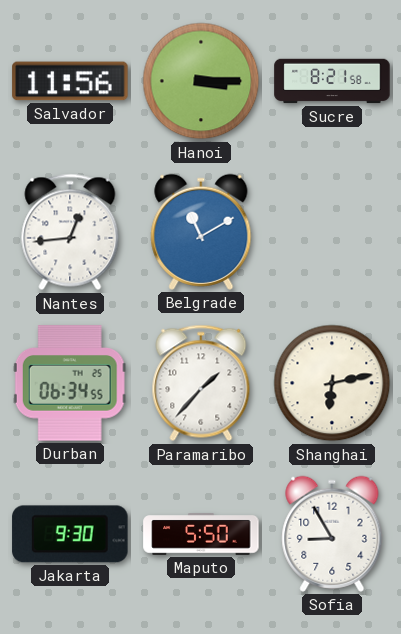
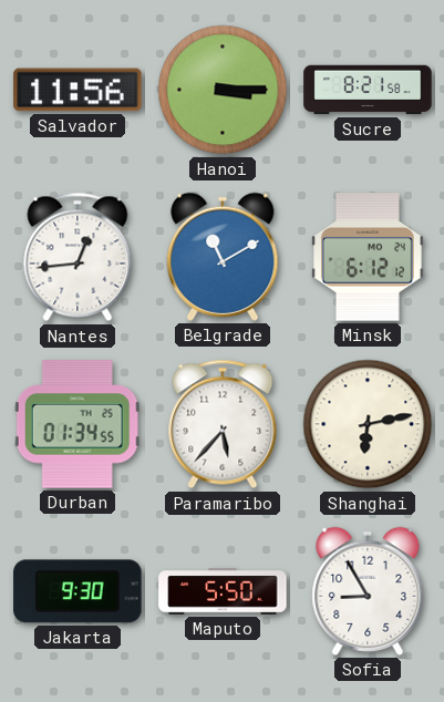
Minsk: none -> 6:12 (369, 257)
Durban: 06:34 -> 01:34 (78, 424)
Paramaribo: 1:37 -> 5:37 (223, 424)
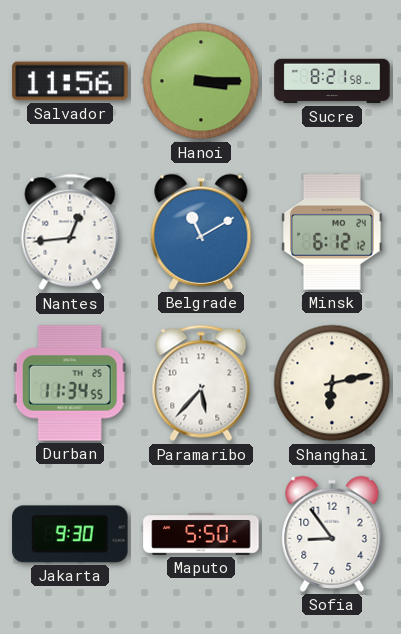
Durban: 01:34 -> 11:34 (70, 383)
Sofia: 8:55 -> 8:54 (332, 534)
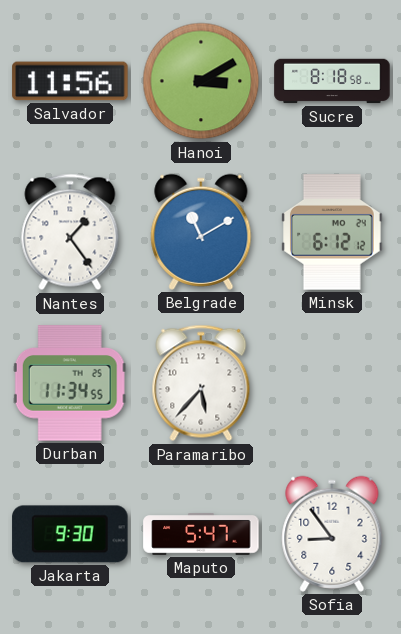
Hanoi: 3:15 -> 3:10 (201, 81)
Sucre: 8:21 -> 8:18 (332, 81)
Nantes: 12:44 -> 1:24 (70, 232)
Shanghai: 6:13 -> none (332, 383)
Maputo: 5:50 -> 5:47 (201, 535)
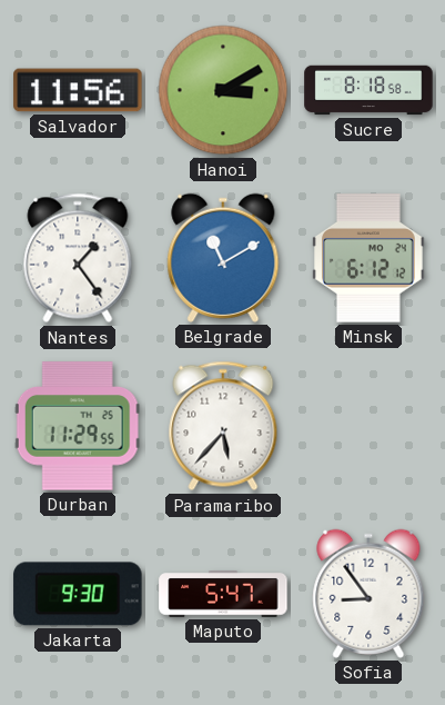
Durban: 11:34 -> 11:29 (78, 426)
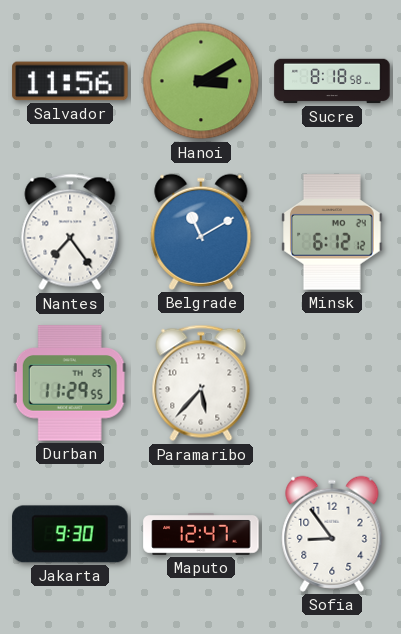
Nantes: 1:24 -> 7:24 (70, 232)
Maputo: 5:47 -> 12:47 (201, 535)
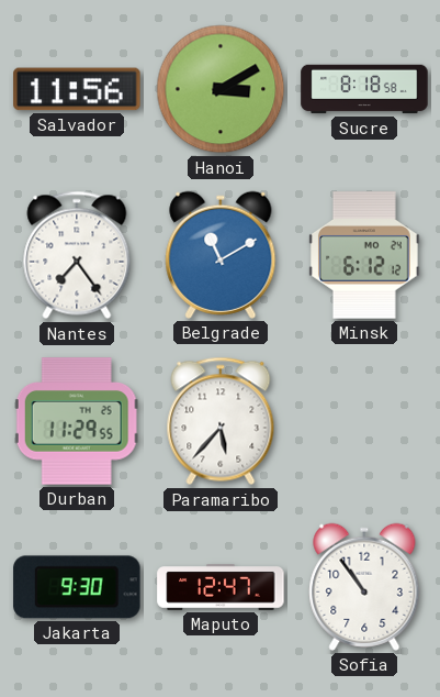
Sofia: 8:54 -> 10:54 (364, 587)
